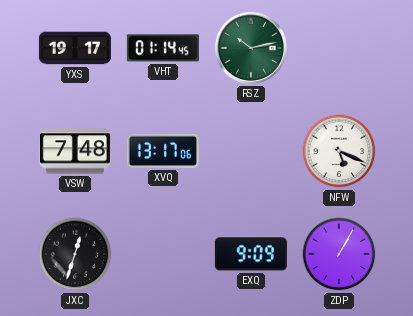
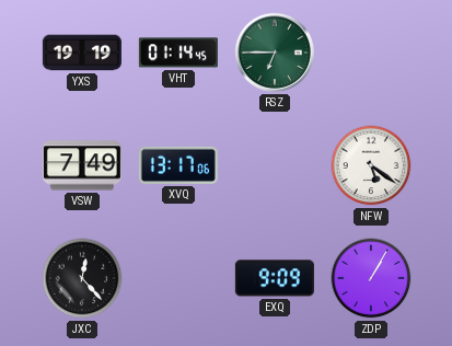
YXS: 19:17 -> 19:19 (82, 53)
RSZ: 10:13 -> 6:45 (275, 53)
VSW: 7:48 -> 7:49 (82, 165)
NFW: 5:19 -> 5:21 (371, 165)
JXC: 12:33 -> 12:23 (82, 278)
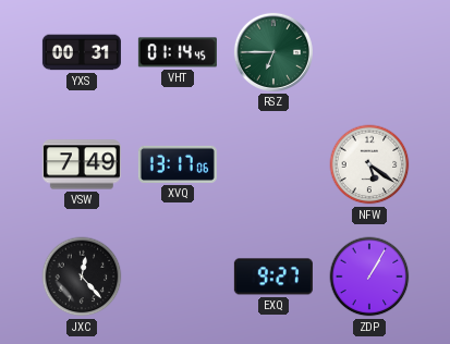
YXS: 19:19 -> 00:31 (82, 52)
EXQ: 9:09 -> 9:27 (273, 277)
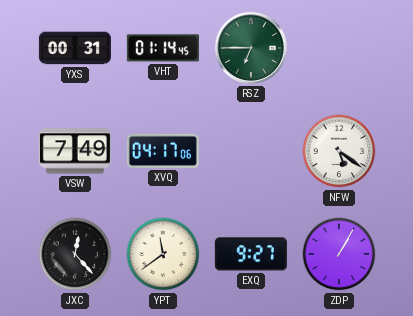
XVQ: 13:17 -> 04:17 (163, 151)
YPT: none -> 11:39 (163, 254)
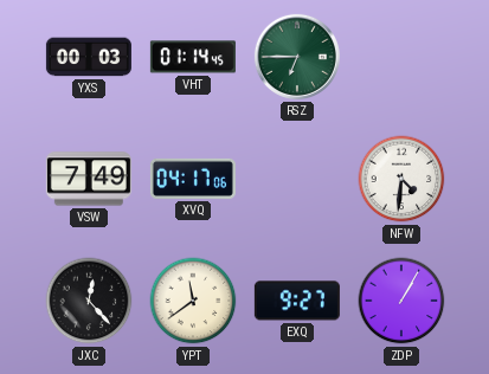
YXS: 00:31 -> 00:03 (89, 57)
NFW: 5:21 -> 4:31 (401, 179)
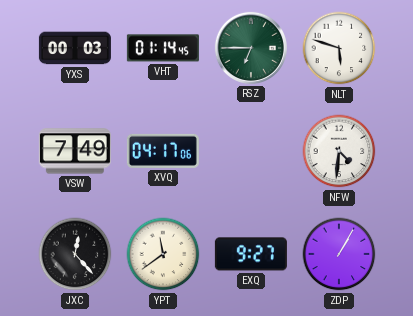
NLT: none -> 5:48 (339, 48)
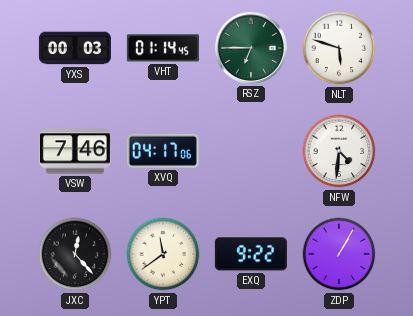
VSW: 7:49 -> 7:46 (75, 151)
EXQ: 9:27 -> 9:22 (251, 254)
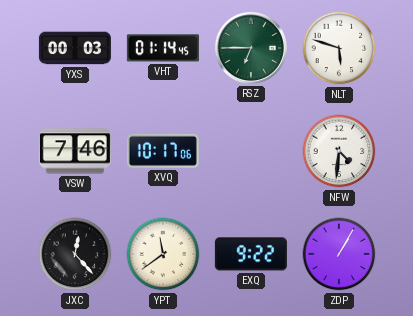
XVQ: 04:17 -> 10:17 (163, 151)
